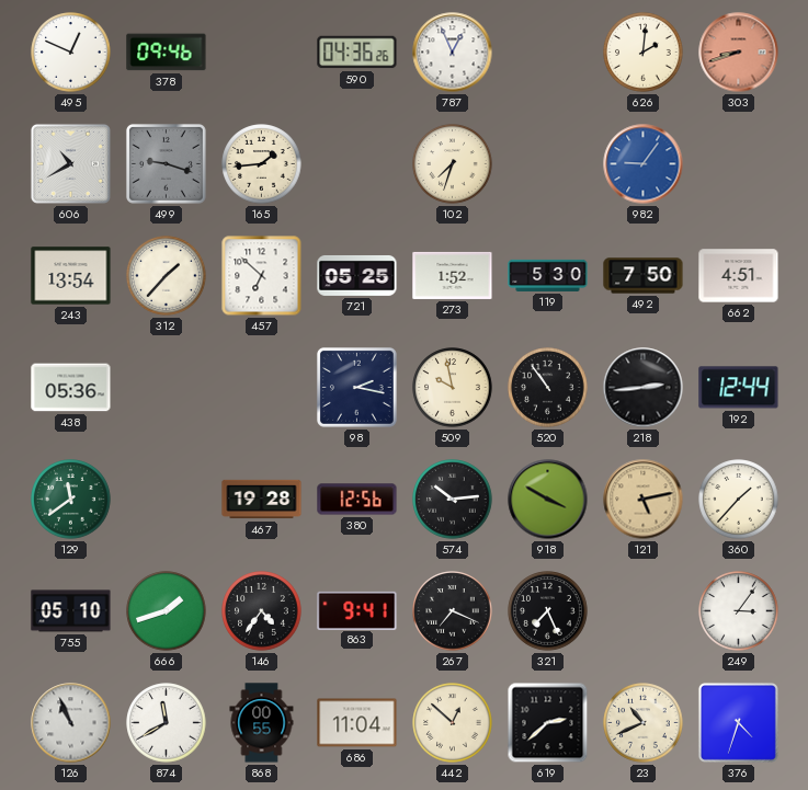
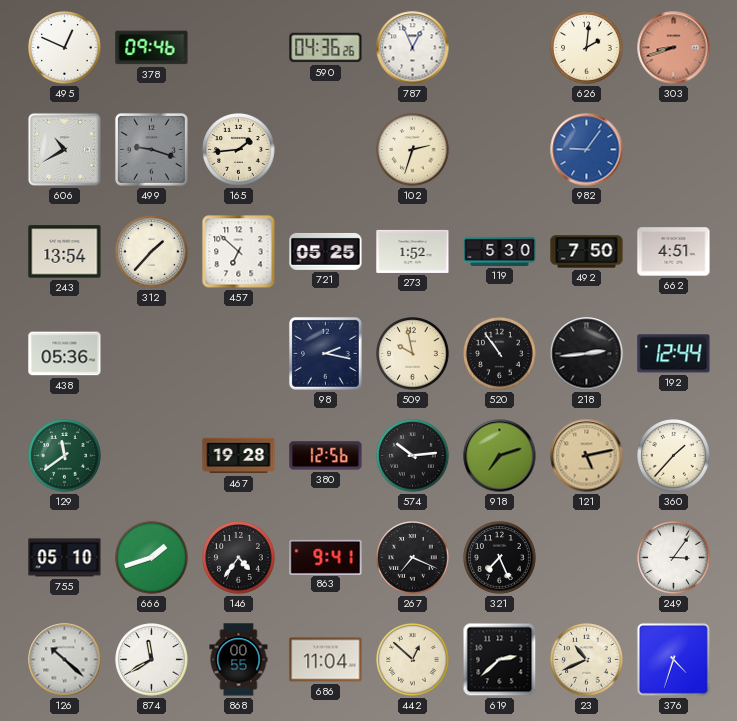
102: 7:33 -> 2:33 (413, 150)
918: 3:50 -> 7:12 (500, 456)
126: 10:56 -> 10:22 (65, 660)
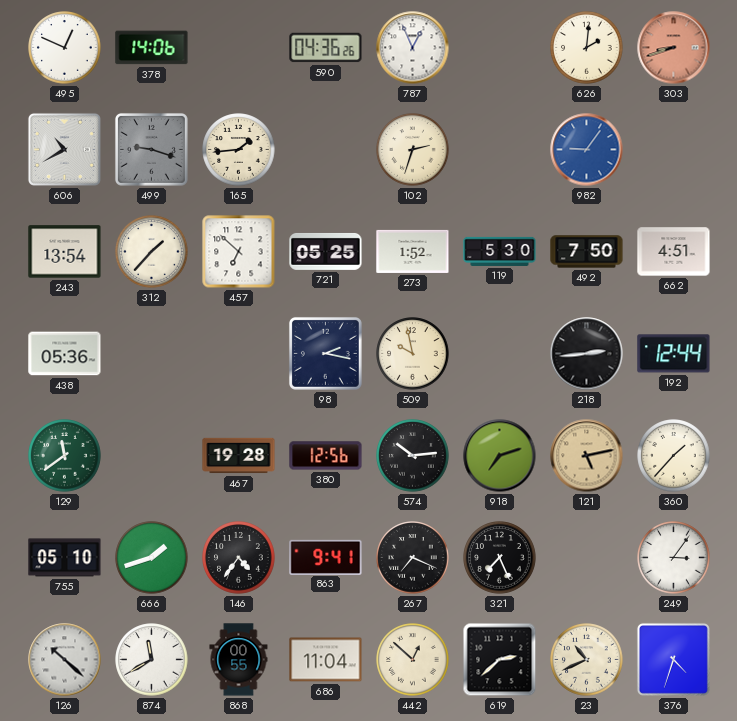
378: 09:46 -> 14:06 (152, 48)
520: 10:54 -> none (500, 354)
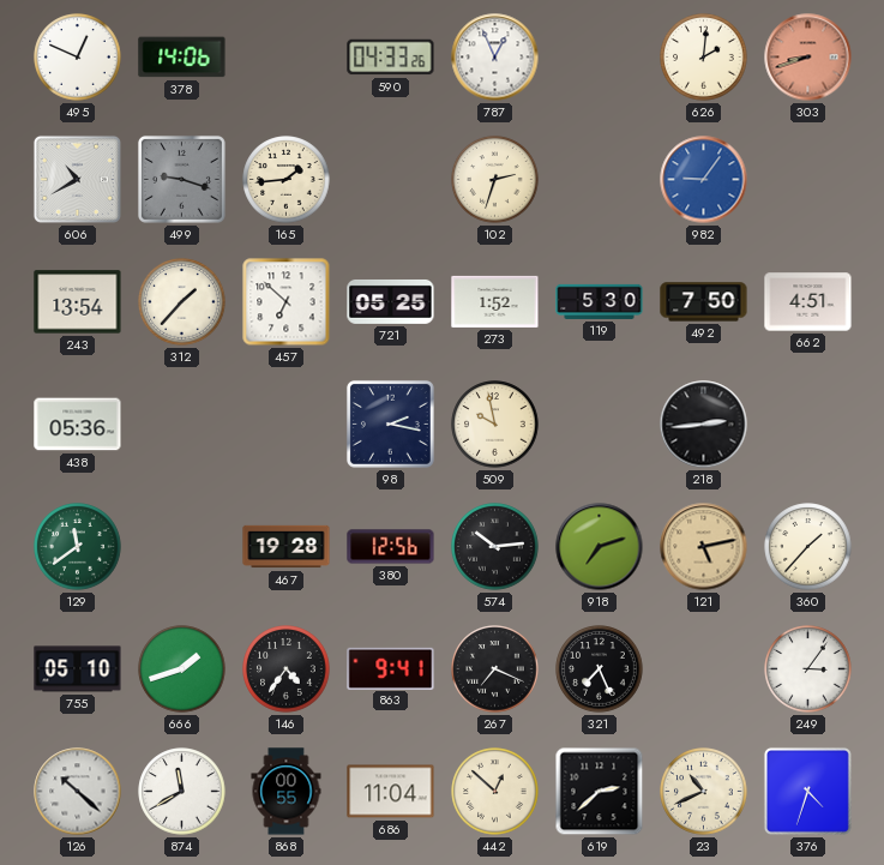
590: 04:36 -> 04:33 (391, 58)
192: 12:44 -> none (674, 354)
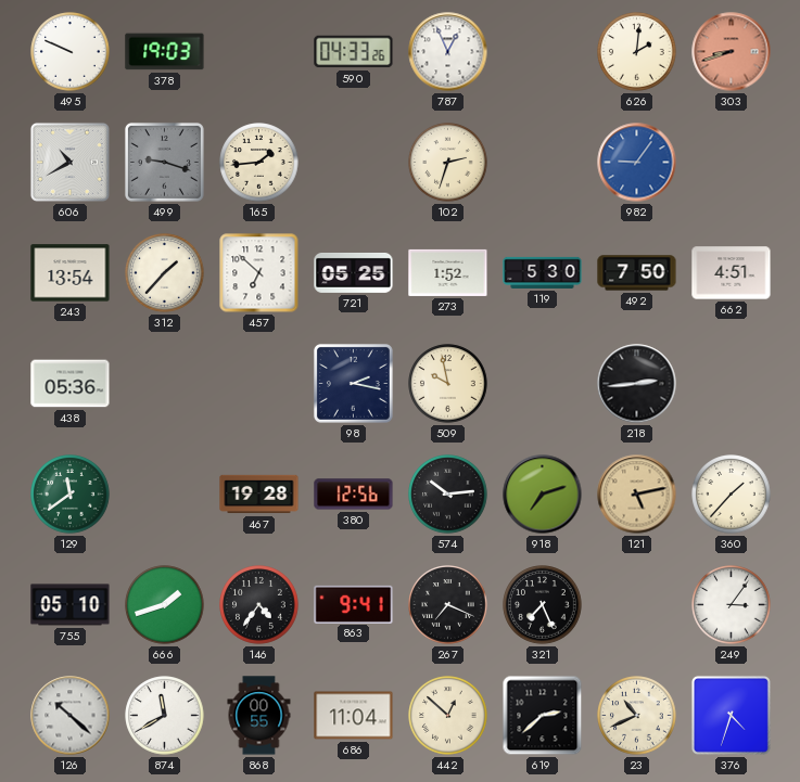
495: 12:49 -> 9:49 (71, 52)
378: 14:06 -> 19:03 (165, 52)
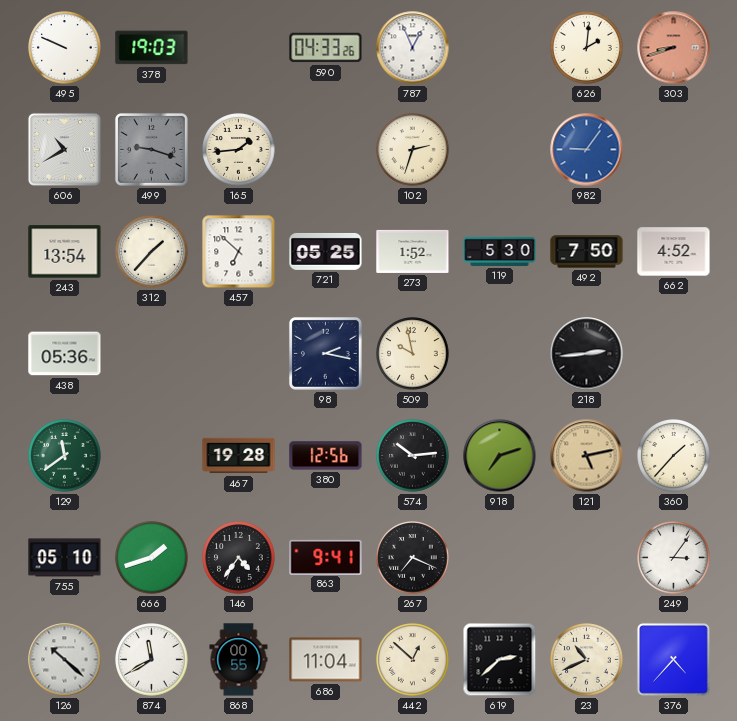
662: 4:51 -> 4:52 (674, 252)
321: 7:26 -> none (543, 605)
376: 4:33 -> 4:37 (673, 659)
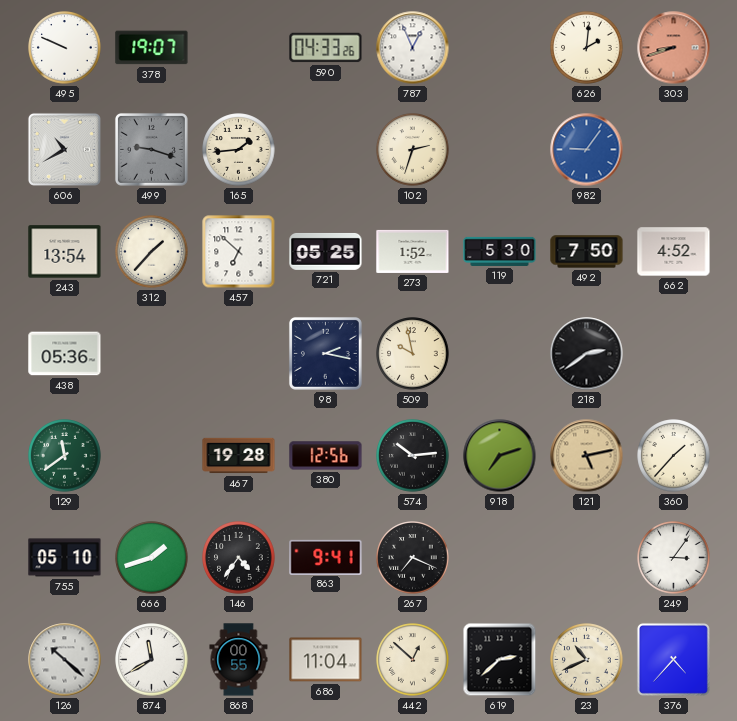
378: 19:03 -> 19:07 (152, 48)
218: 2:44 -> 2:39 (587, 354)
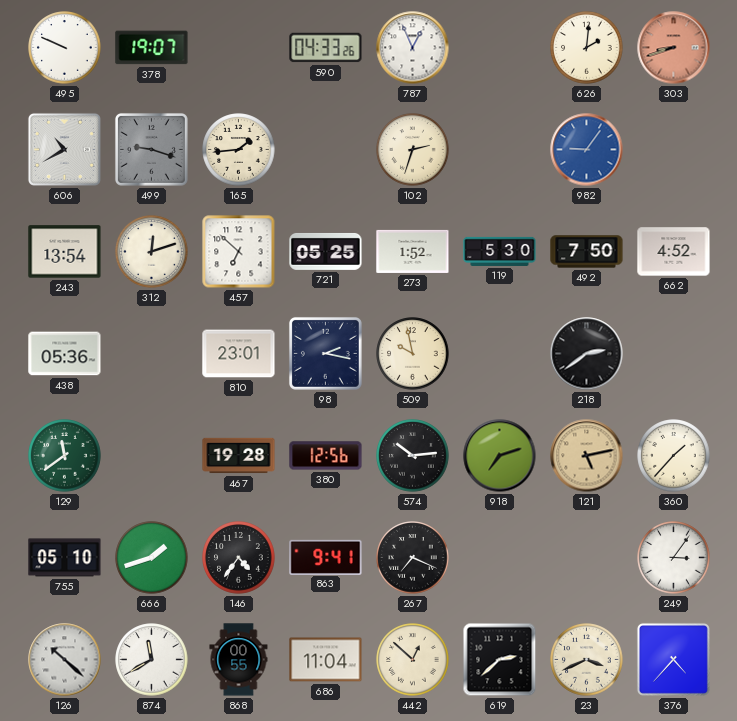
312: 1:37 -> 12:12 (152, 252)
810: none -> 23:01 (239, 354)
23: 10:41 -> 3:41 (587, 660)
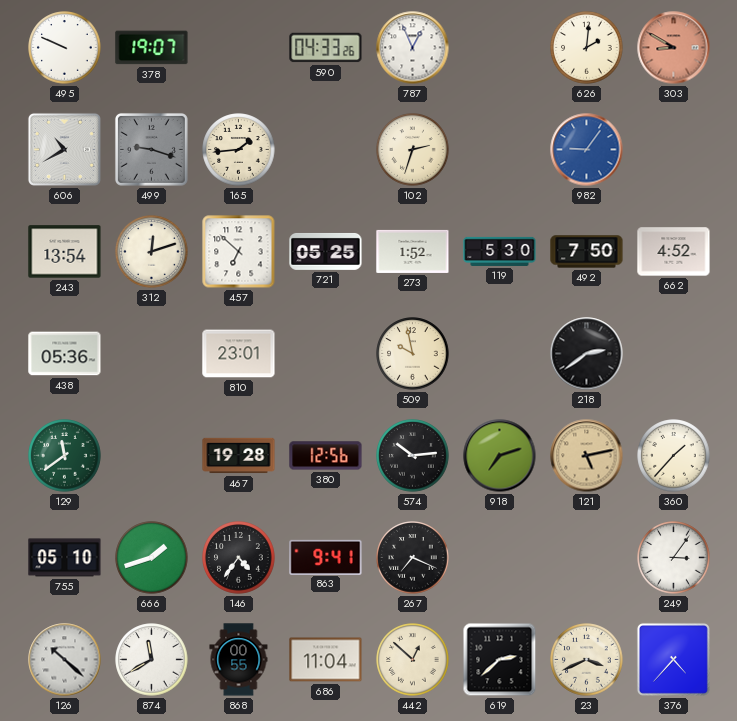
303: 8:42 -> 8:50 (674, 48)
98: 2:17 -> none (325, 353)
